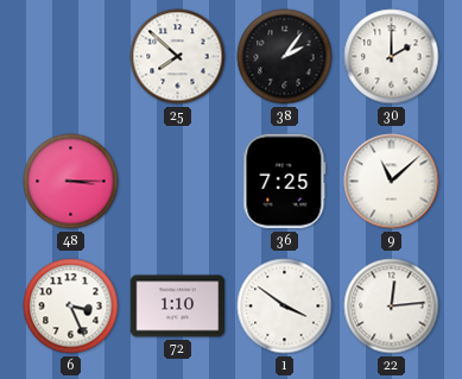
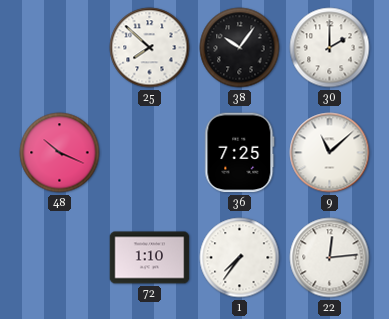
38: 2:06 -> 10:06 (240, 48)
48: 3:15 -> 10:19 (60, 153)
6: 3:26 -> none (71, 307)
1: 3:51 -> 7:36 (240, 258)
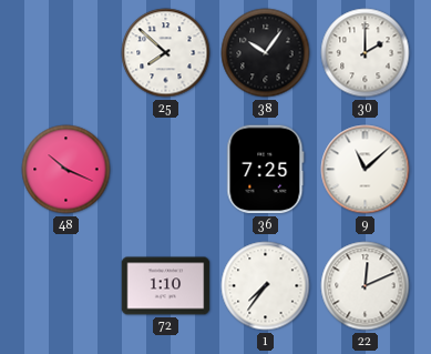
22: 12:14 -> 12:11 (366, 286)
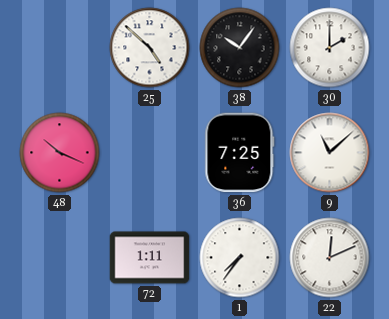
25: 7:52 -> 4:52 (150, 48)
72: 1:10 -> 1:11 (150, 258)
